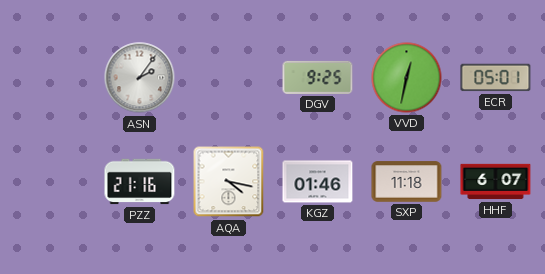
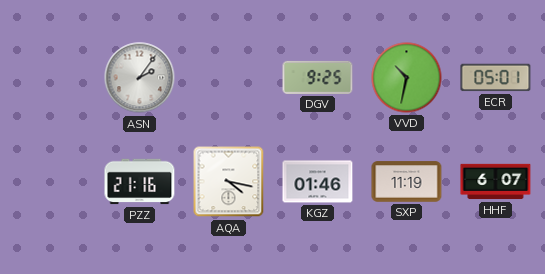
VVD: 12:32 -> 10:32 (407, 78)
SXP: 11:18 -> 11:19 (407, 182)
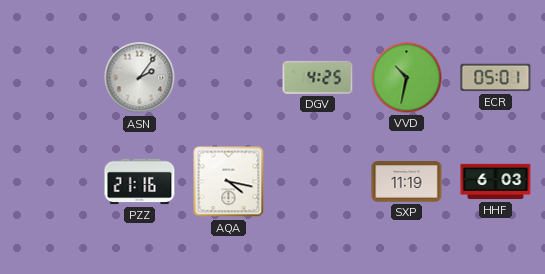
DGV: 9:25 -> 4:25 (318, 77)
KGZ: 01:46 -> none (318, 182)
HHF: 6:07 -> 6:03 (496, 182)
